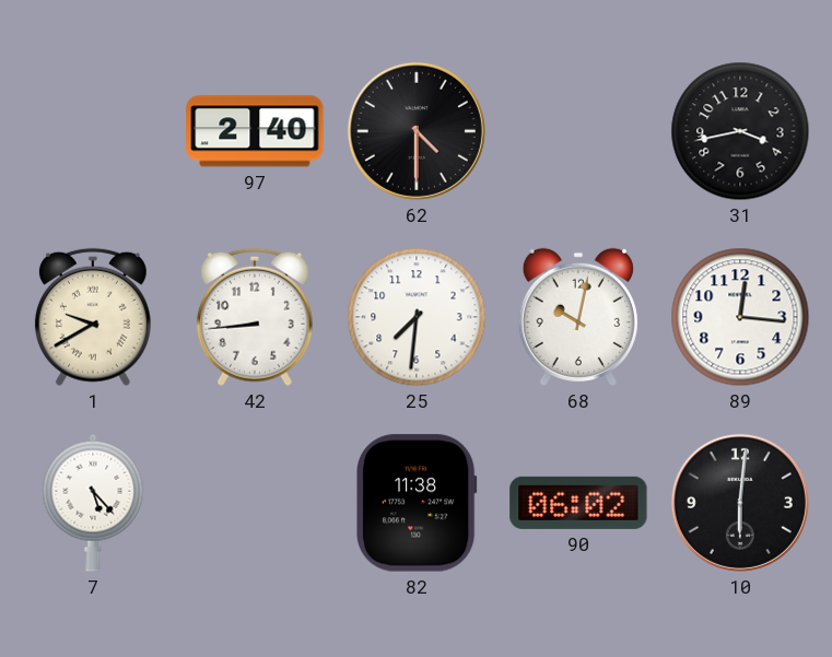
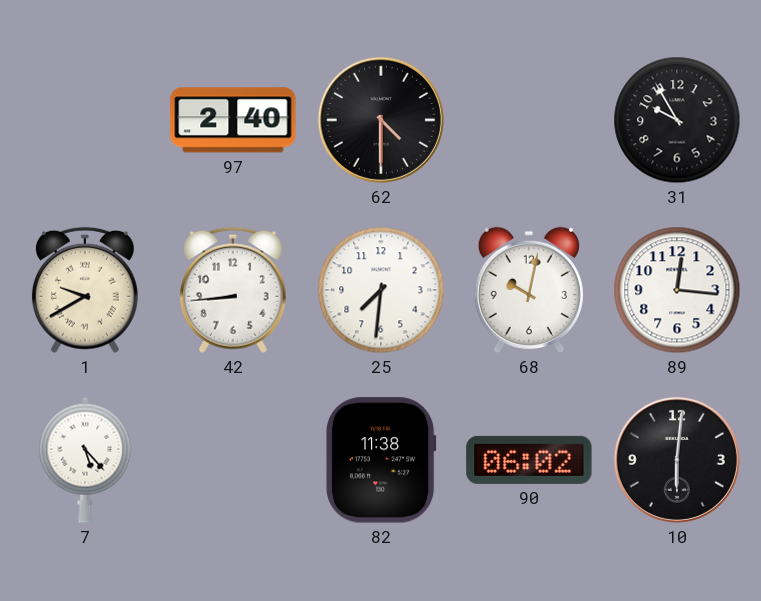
31: 3:43 -> 9:55 (677, 120)
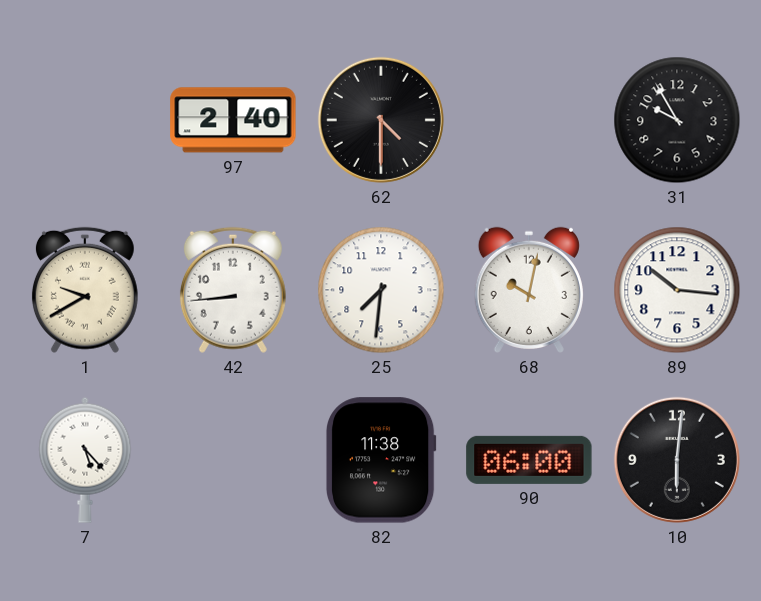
89: 12:16 -> 10:16 (677, 290)
90: 06:02 -> 06:00 (529, 460)
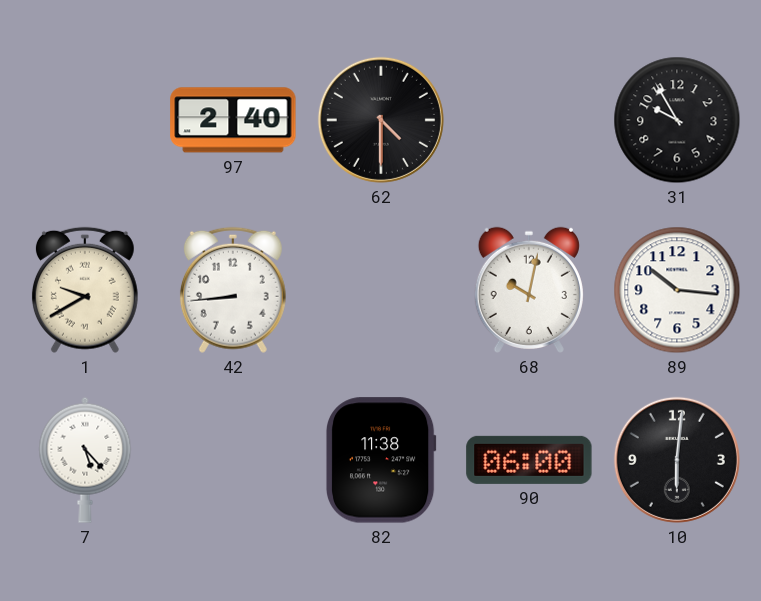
25: 7:31 -> none (381, 290)
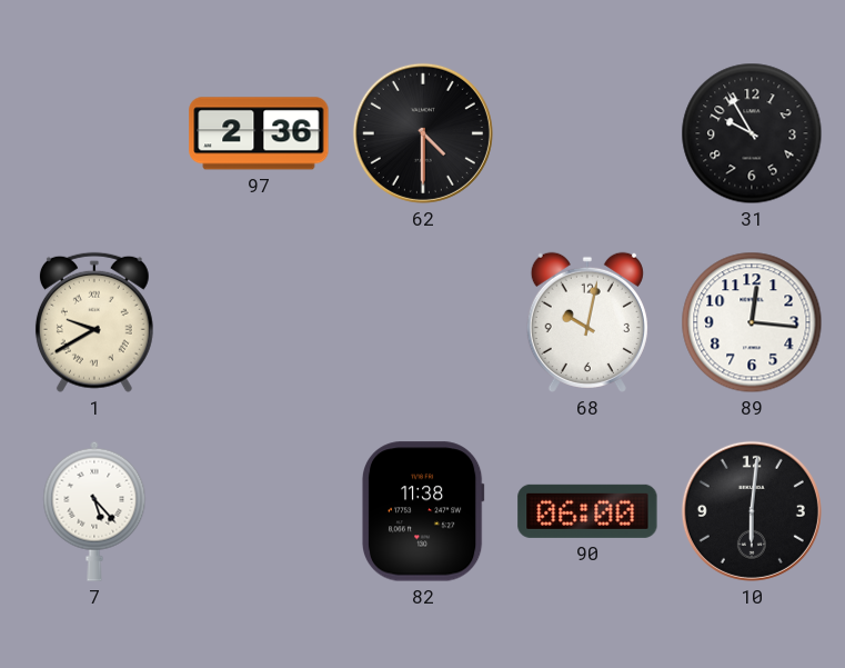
97: 2:40 -> 2:36 (259, 133)
42: 8:44 -> none (233, 290)
89: 10:16 -> 12:16 (752, 322)
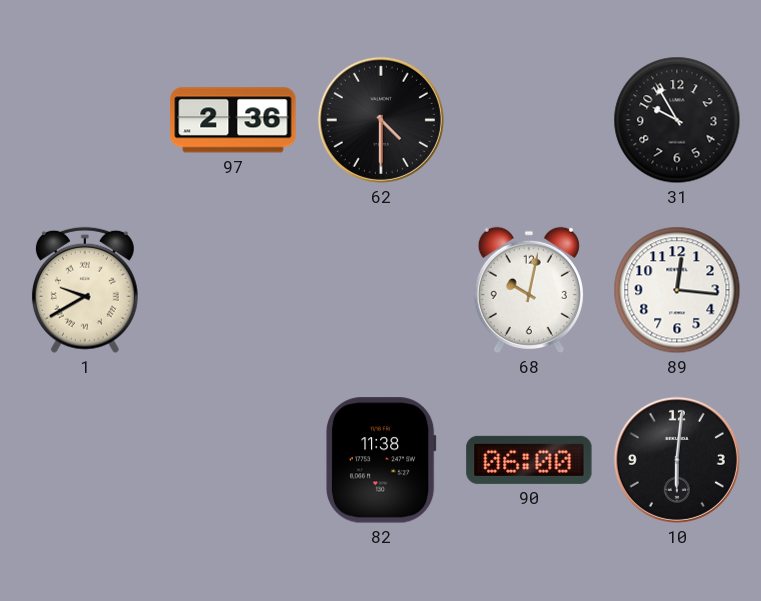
7: 5:23 -> none (94, 511)
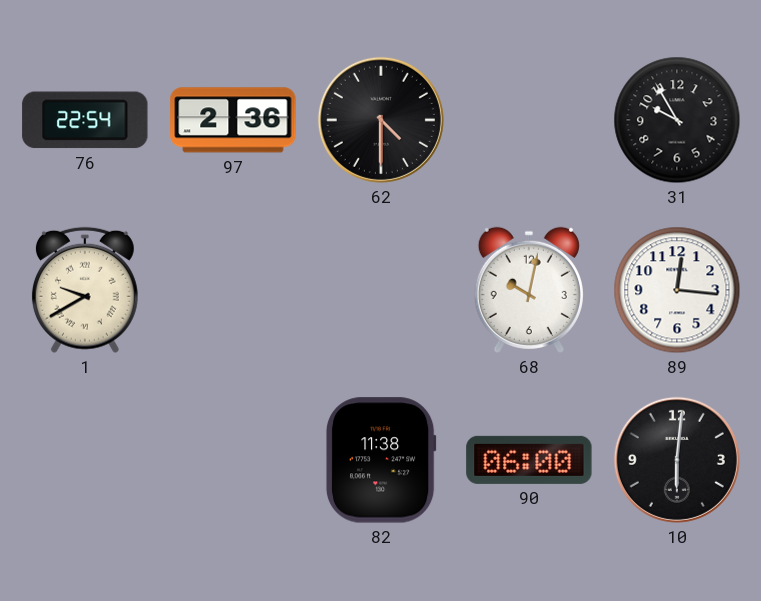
76: none -> 22:54 (85, 120)
